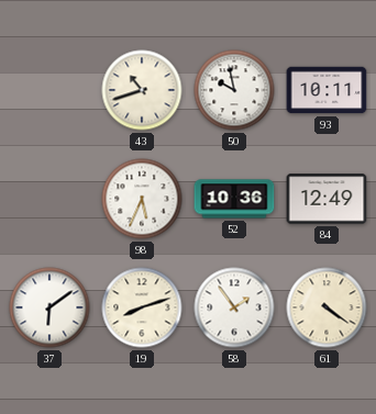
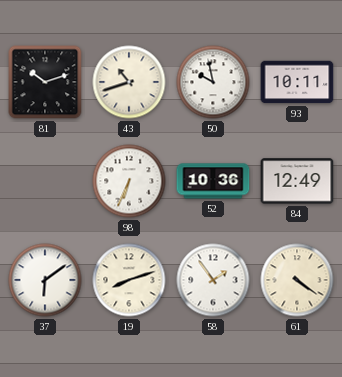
81: none -> 10:12 (45, 82)
98: 5:34 -> 6:34 (129, 181)
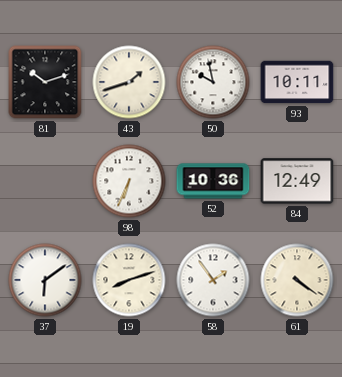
43: 10:42 -> 1:42 (129, 82)
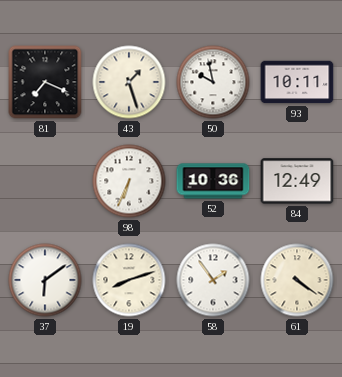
81: 10:12 -> 7:19 (45, 82)
43: 1:42 -> 1:27 (129, 82)
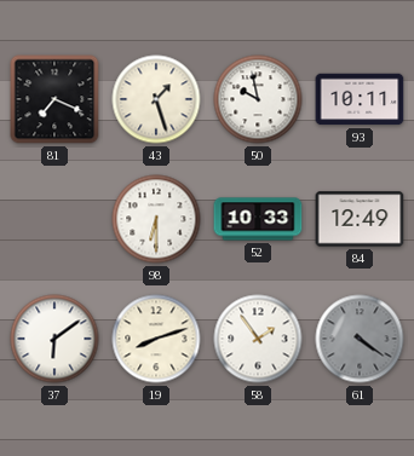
98: 6:34 -> 6:30 (156, 219)
52: 10:36 -> 10:33 (258, 219)
61 dial: cream -> grey (360, 339)
